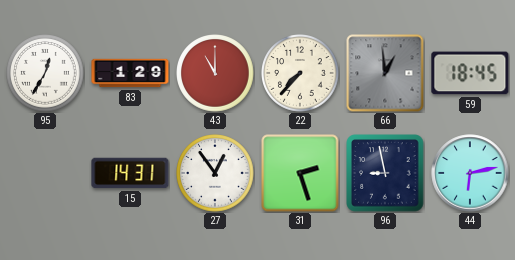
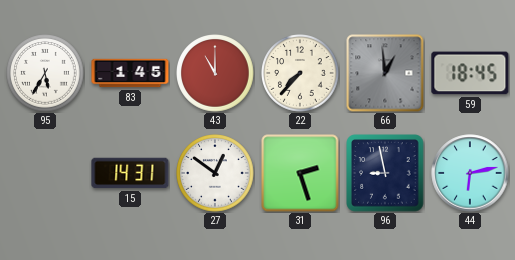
95: 12:35 -> 5:35 (46, 74)
83: 1:29 -> 1:45 (130, 73)
27: 12:54 -> 12:51 (216, 174)
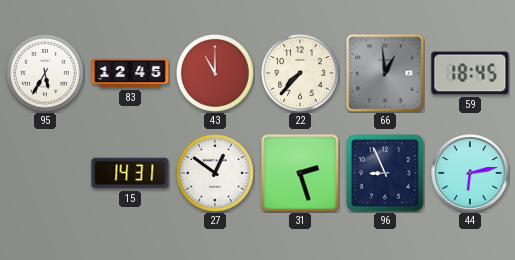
83: 1:45 -> 12:45 (130, 73)
96: 8:58 -> 8:56 (385, 173)
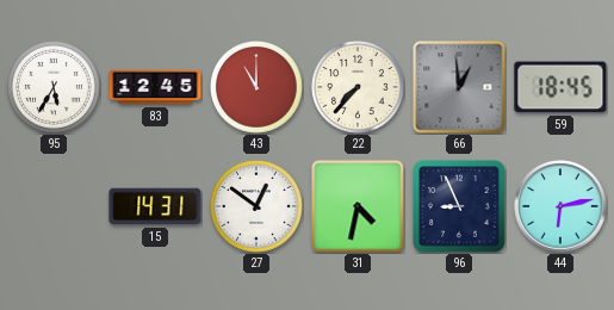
31: 2:27 -> 4:32 (358, 206)
